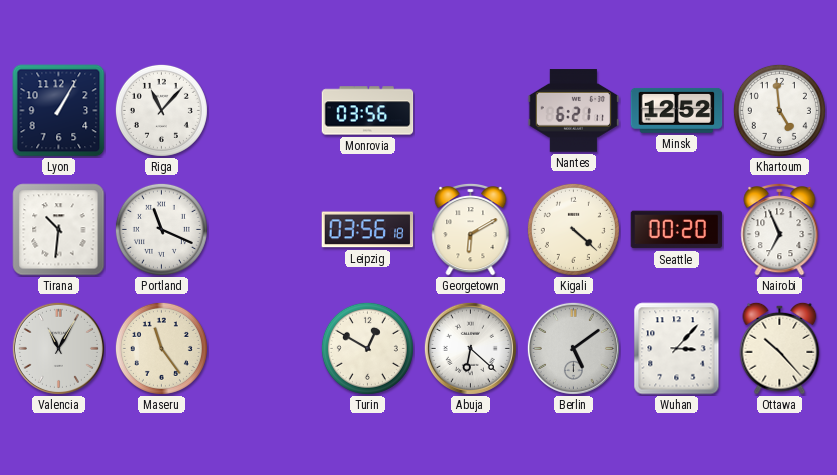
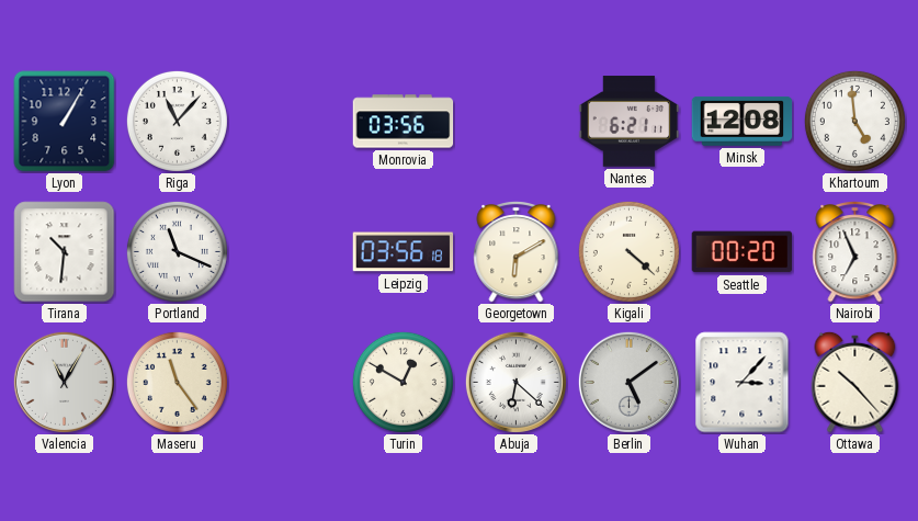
Minsk: 12:52 -> 12:08 (743, 122)
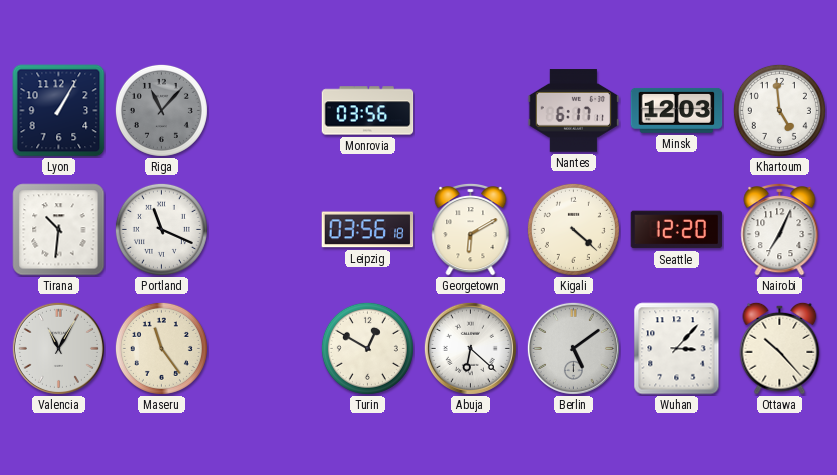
Riga dial: white -> grey (161, 110)
Nantes: 6:21 -> 6:17 (574, 111)
Minsk: 12:08 -> 12:03 (677, 111)
Seattle: 00:20 -> 12:20 (677, 230)
Nairobi: 6:56 -> 7:04 (780, 230)
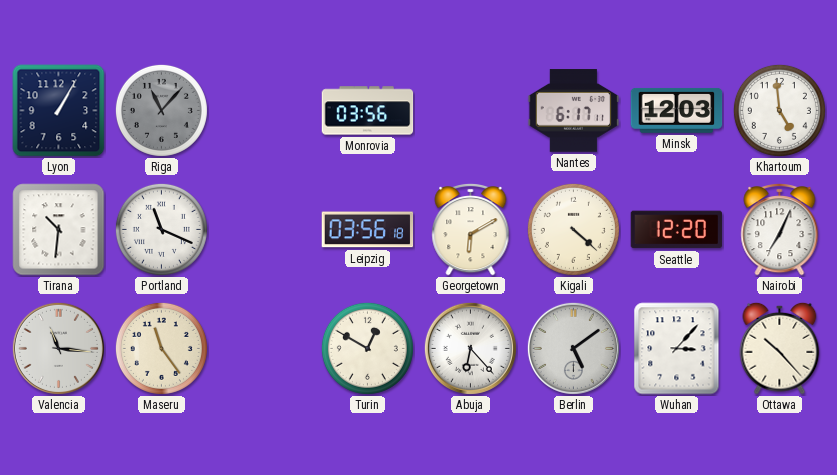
Valencia: 11:05 -> 11:16 (58, 348)
Abuja: 6:22 -> 6:23 (470, 348)
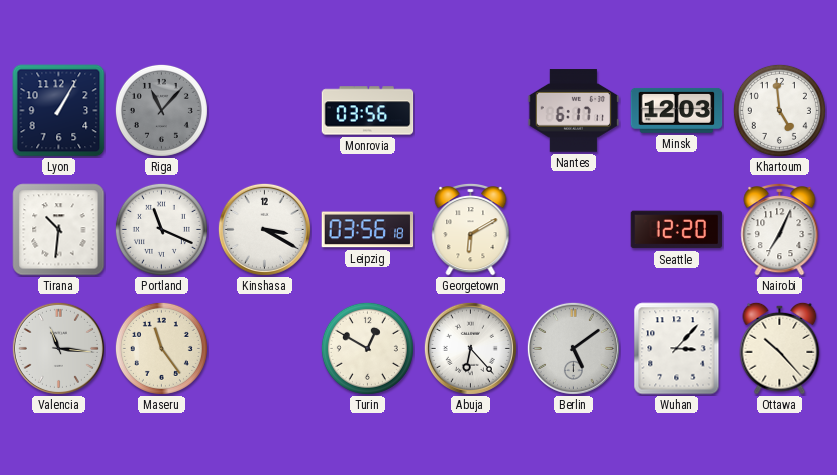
Kinshasa: none -> 3:20 (264, 229)
Kigali: 4:22 -> none (573, 229)
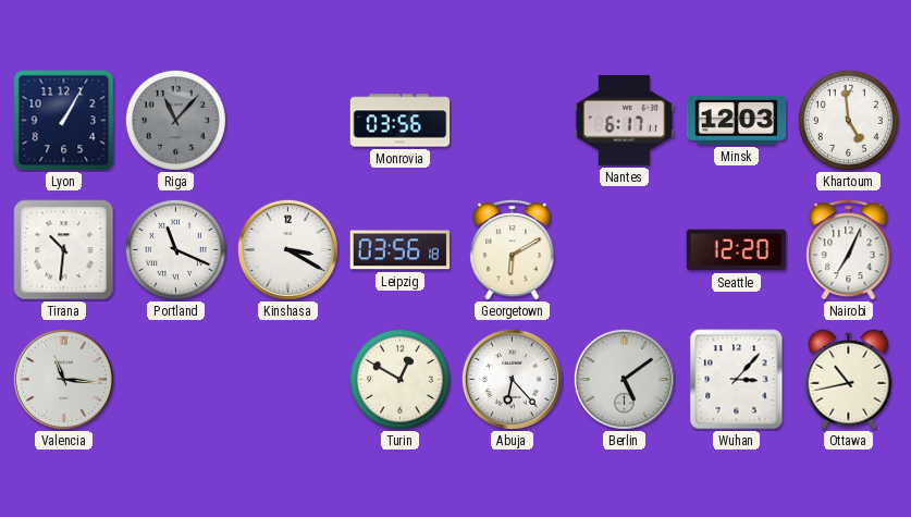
Maseru: 11:24 -> none (161, 348)
Ottawa: 10:23 -> 10:43 (849, 379)
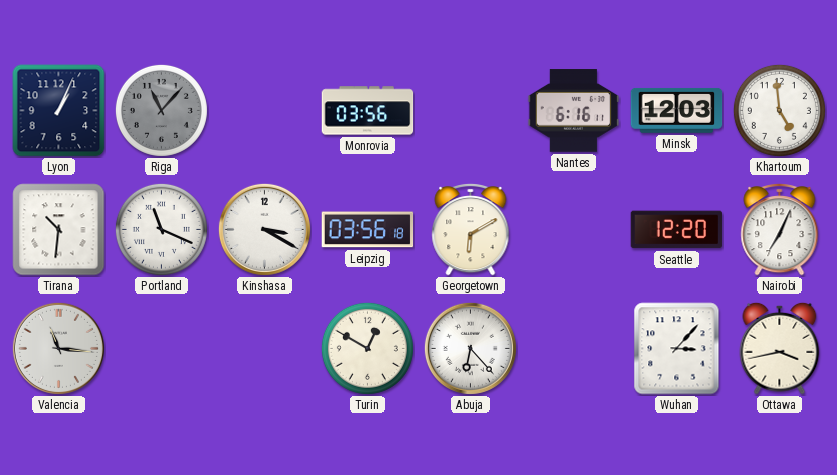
Lyon: 1:05 -> 1:04 (59, 111)
Nantes: 6:17 -> 6:16 (574, 111)
Berlin: 5:09 -> none (624, 379)
Ottawa: 10:43 -> 3:43 (780, 348)
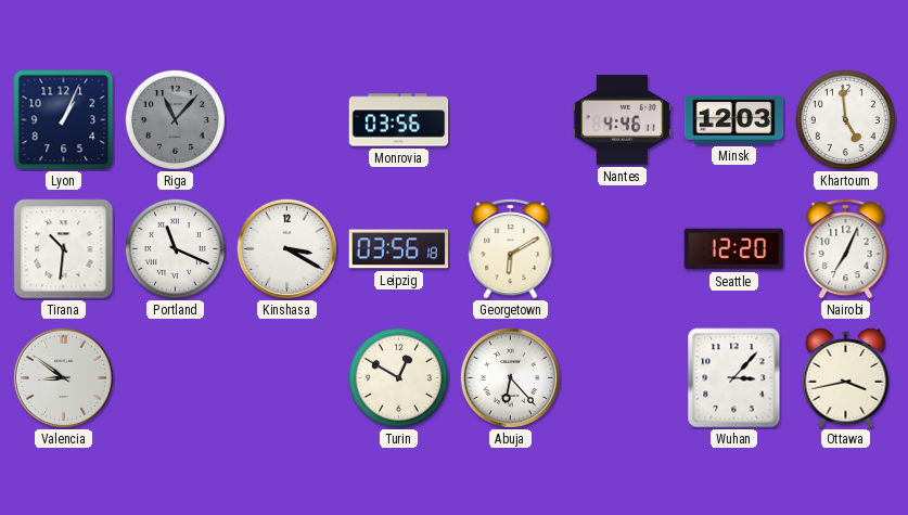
Nantes: 6:16 -> 4:46 (623, 120)
Valencia: 11:16 -> 8:51 (63, 377)
